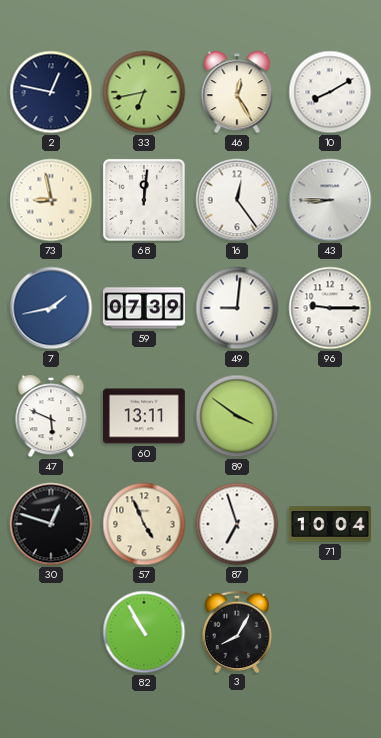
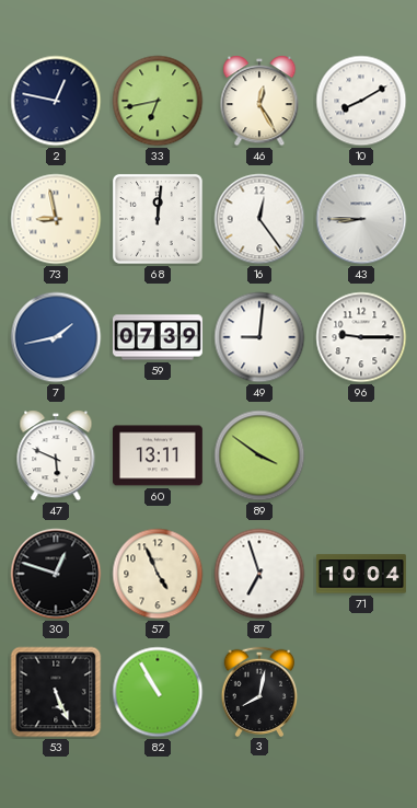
53: none -> 5:26 (56, 692)
3: 8:05 -> 8:02 (258, 691)
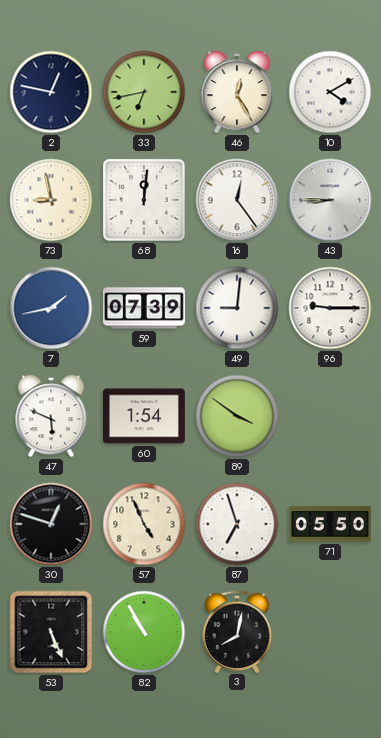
10: 8:10 -> 4:10 (330, 92)
60: 13:11 -> 1:54 (144, 416)
71: 10:04 -> 05:50 (330, 524)
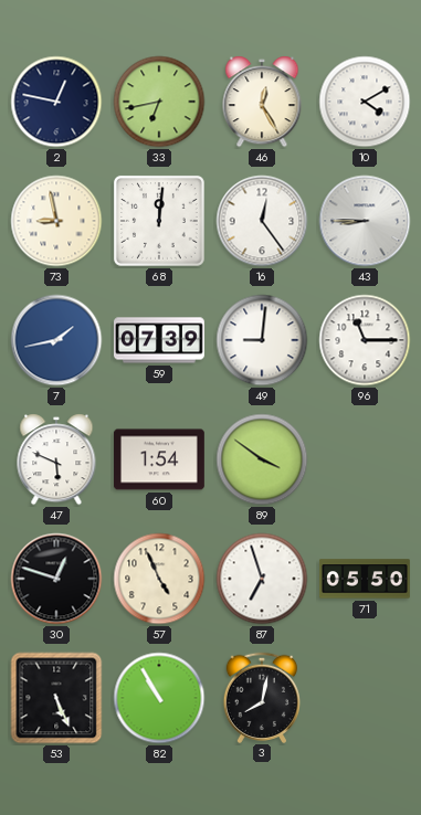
96: 9:15 -> 11:15 (365, 340)
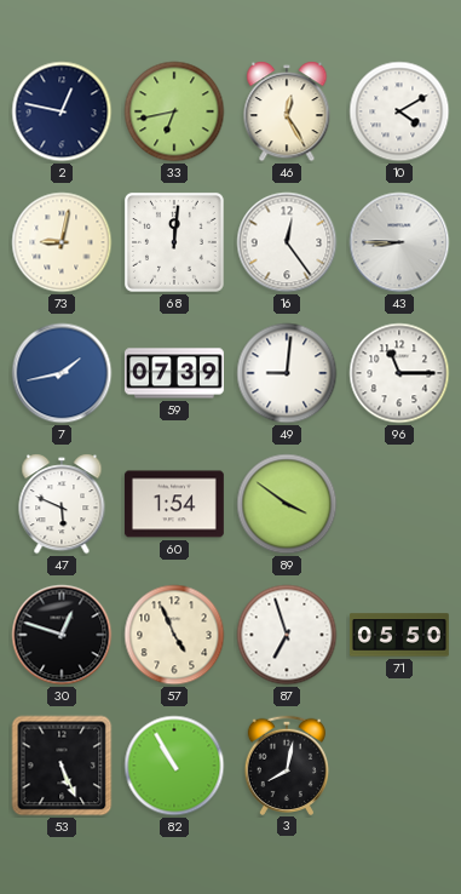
73: 8:58 -> 9:02 (62, 242)
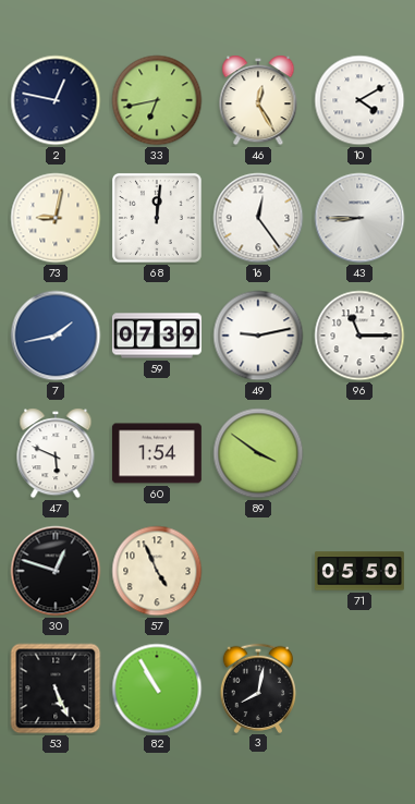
49: 9:01 -> 9:13 (258, 336)
87: 6:57 -> none (287, 635)
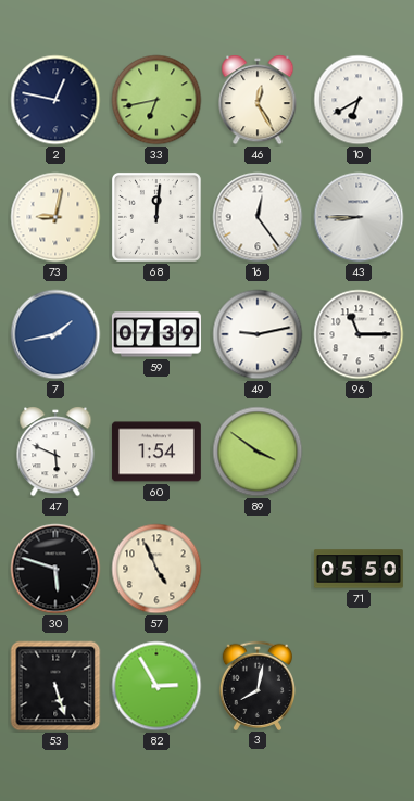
10: 4:10 -> 6:40 (359, 100)
30: 12:48 -> 5:48 (55, 569)
53: 5:26 -> 5:27 (55, 686)
82: 10:55 -> 2:55 (156, 686)
